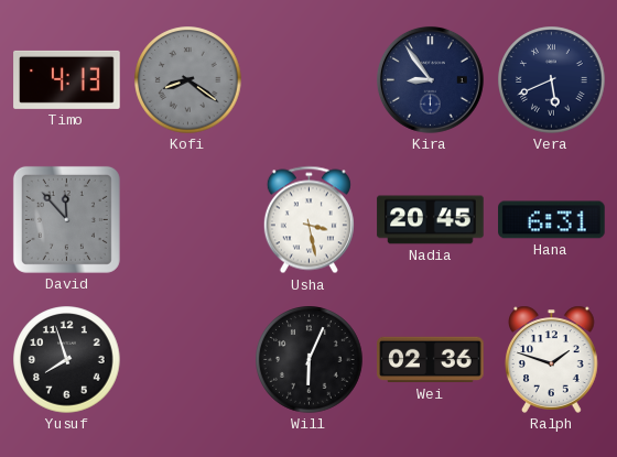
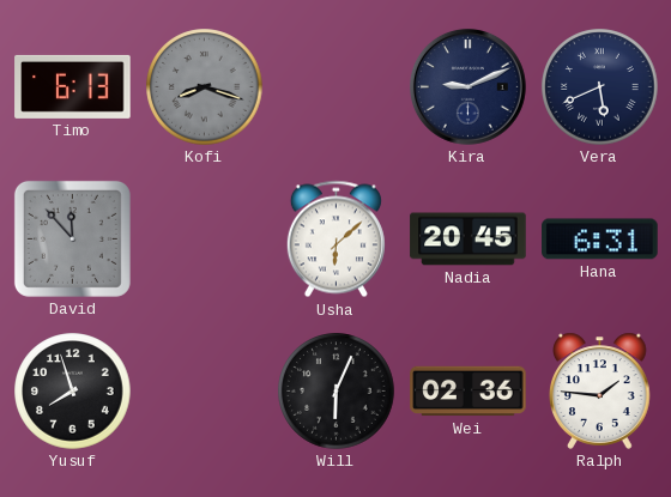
Timo: 4:13 -> 6:13 (73, 86)
Kofi: 8:21 -> 8:18 (205, 87)
Kira: 8:54 -> 9:11 (467, 86)
Usha: 3:28 -> 6:08 (335, 240)
Ralph: 1:48 -> 1:46 (600, 390)
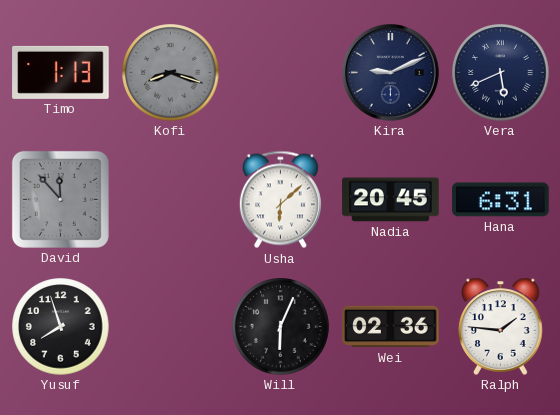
Timo: 6:13 -> 1:13 (61, 72)
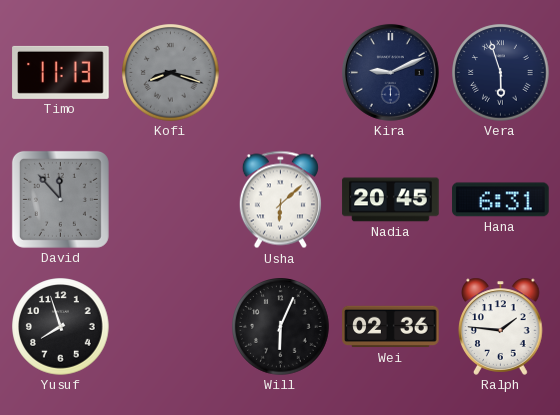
Timo: 1:13 -> 11:13 (61, 72)
Vera: 5:41 -> 5:57 (501, 73)
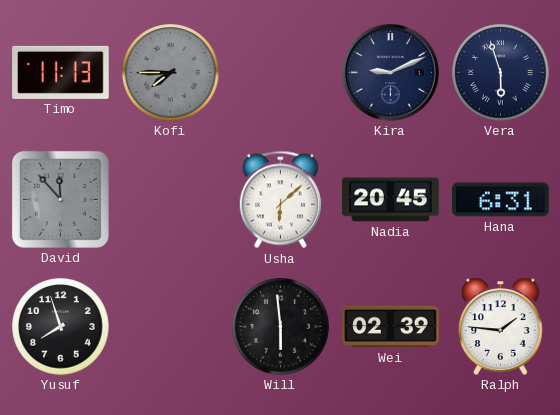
Kofi: 8:18 -> 7:45 (171, 73)
Will: 6:04 -> 5:59 (281, 327)
Wei: 02:36 -> 02:39 (391, 327)
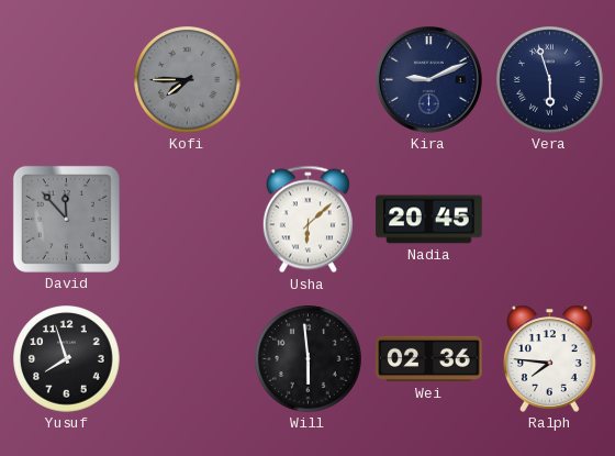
Timo: 11:13 -> none (61, 72)
Hana: 6:31 -> none (501, 200)
Wei: 02:39 -> 02:36 (429, 359)
Ralph: 1:46 -> 7:46 (550, 358)
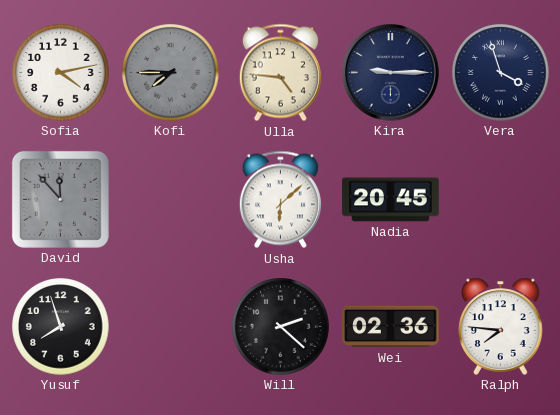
Sofia: none -> 4:13 (61, 73)
Ulla: none -> 4:46 (280, 73)
Kira: 9:11 -> 9:15 (390, 72)
Vera: 5:57 -> 3:57 (501, 73)
Will: 5:59 -> 2:22 (281, 327)
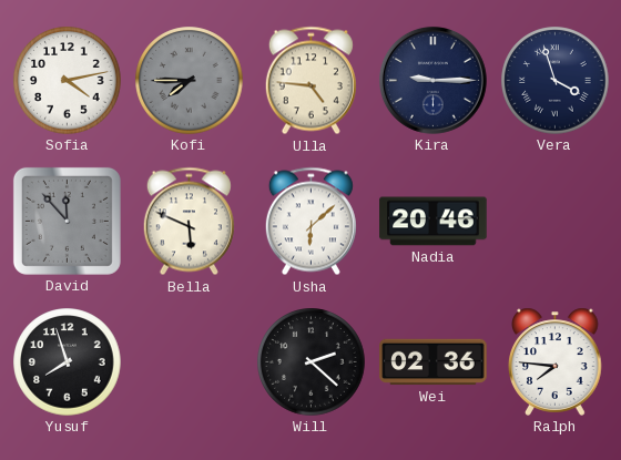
Bella: none -> 5:49 (189, 222)
Nadia: 20:45 -> 20:46 (434, 222)
